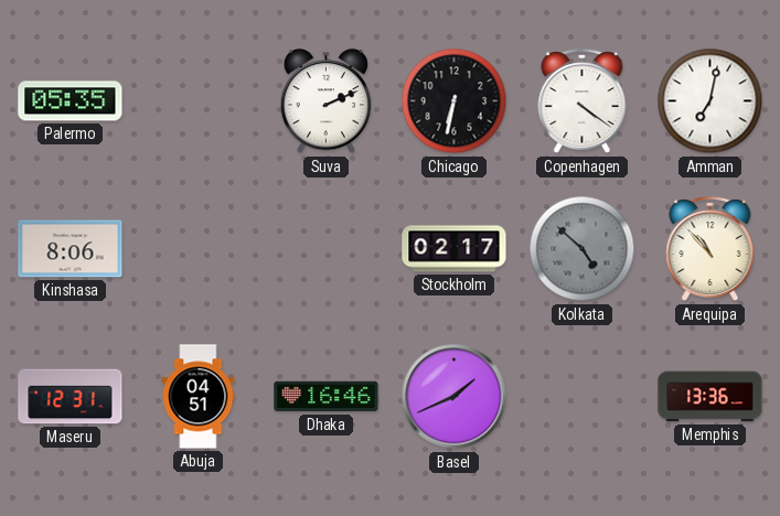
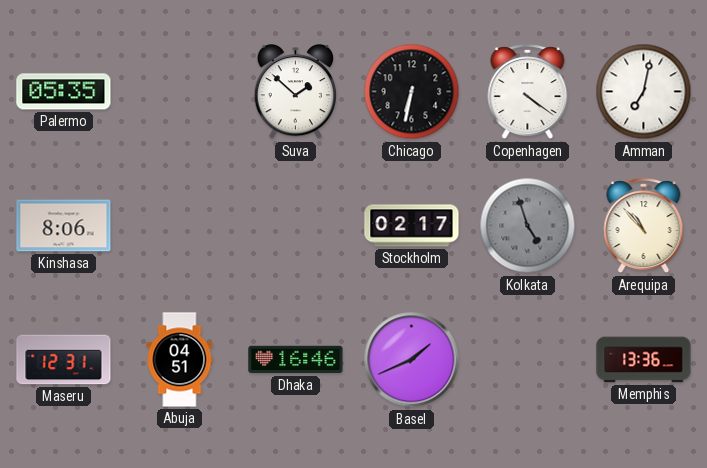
Suva: 2:11 -> 1:52 (295, 93)
Kolkata: 4:52 -> 4:57 (528, 226)
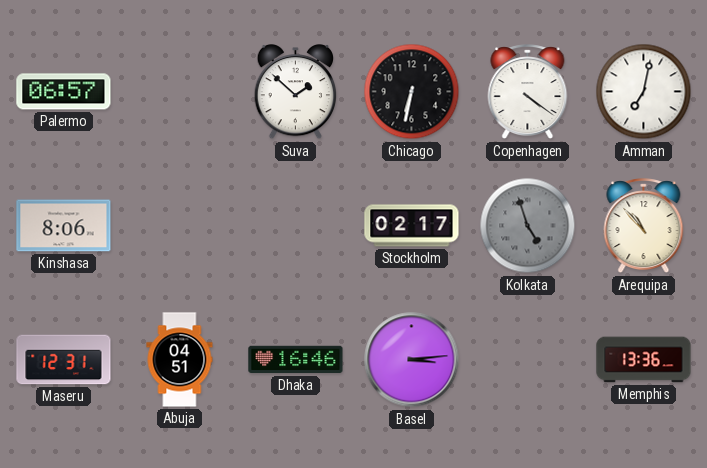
Palermo: 05:35 -> 06:57 (64, 92)
Basel: 1:41 -> 3:14 (412, 360)
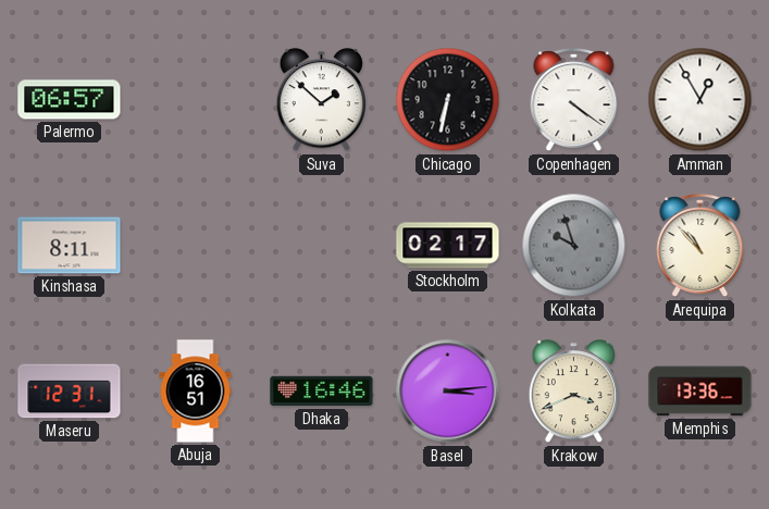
Amman: 7:02 -> 12:55 (700, 100)
Kinshasa: 8:06 -> 8:11 (70, 246)
Kolkata: 4:57 -> 9:57 (574, 246)
Abuja: 04:51 -> 16:51 (196, 392)
Krakow: none -> 3:41 (573, 393)
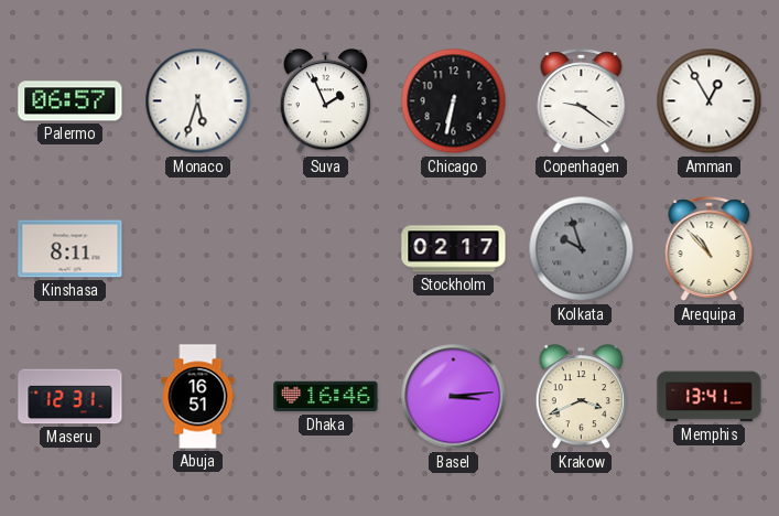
Monaco: none -> 5:33 (198, 101)
Suva: 1:52 -> 1:56 (325, 103)
Copenhagen: 4:21 -> 9:21 (582, 101)
Memphis: 13:36 -> 13:41 (710, 397)
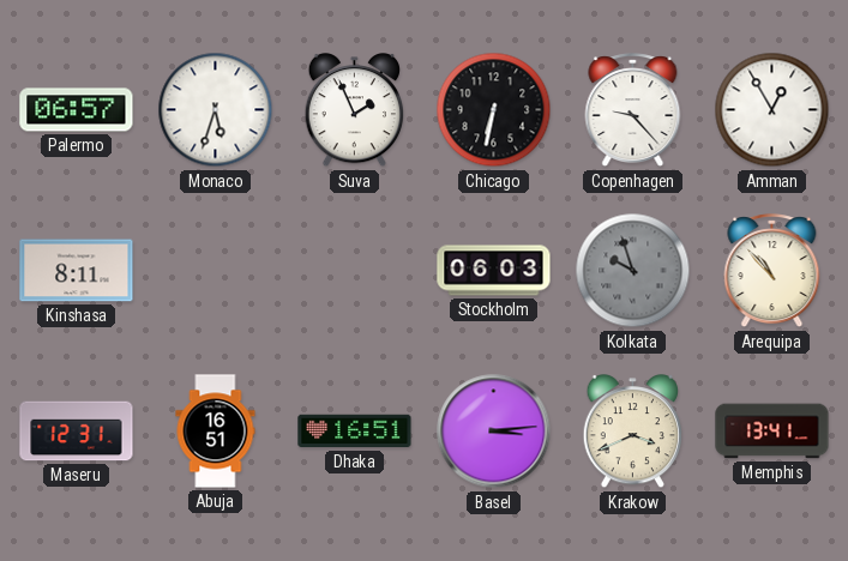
Copenhagen: 9:21 -> 9:23 (633, 110)
Stockholm: 02:17 -> 06:03 (494, 271)
Dhaka: 16:46 -> 16:51 (355, 432)
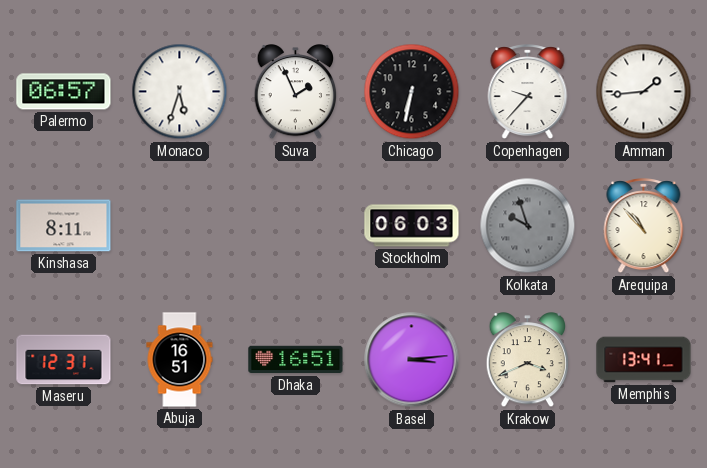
Copenhagen: 9:23 -> 9:37 (528, 92)
Amman: 12:55 -> 1:44 (644, 92)
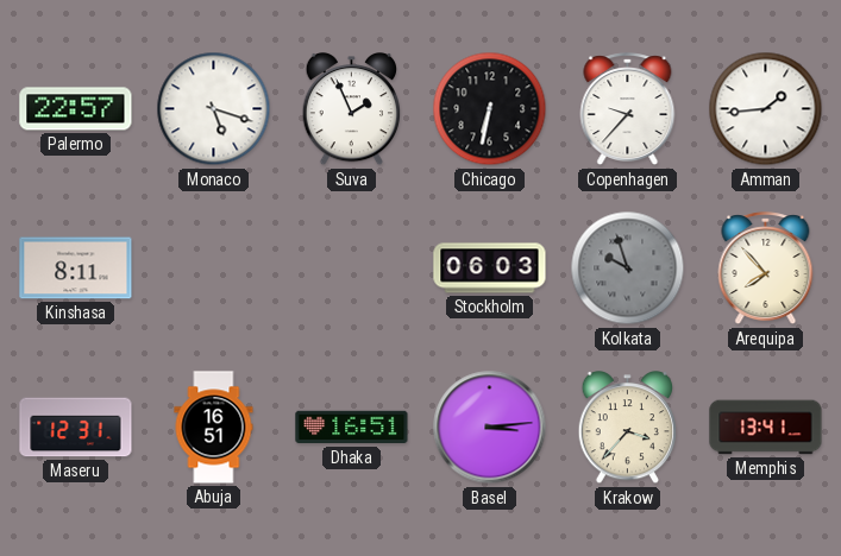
Palermo: 06:57 -> 22:57 (76, 109)
Monaco: 5:33 -> 5:18 (214, 109)
Arequipa: 10:53 -> 7:53 (766, 268)
Krakow: 3:41 -> 3:37 (627, 429)
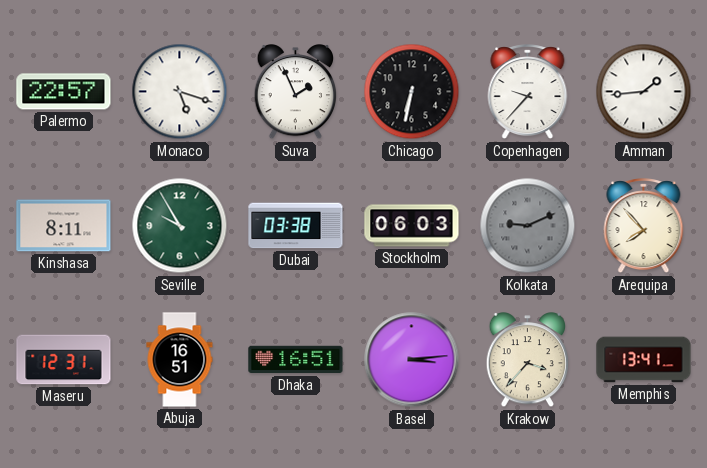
Seville: none -> 9:55 (180, 226)
Dubai: none -> 03:38 (296, 226)
Kolkata: 9:57 -> 9:11 (528, 226)
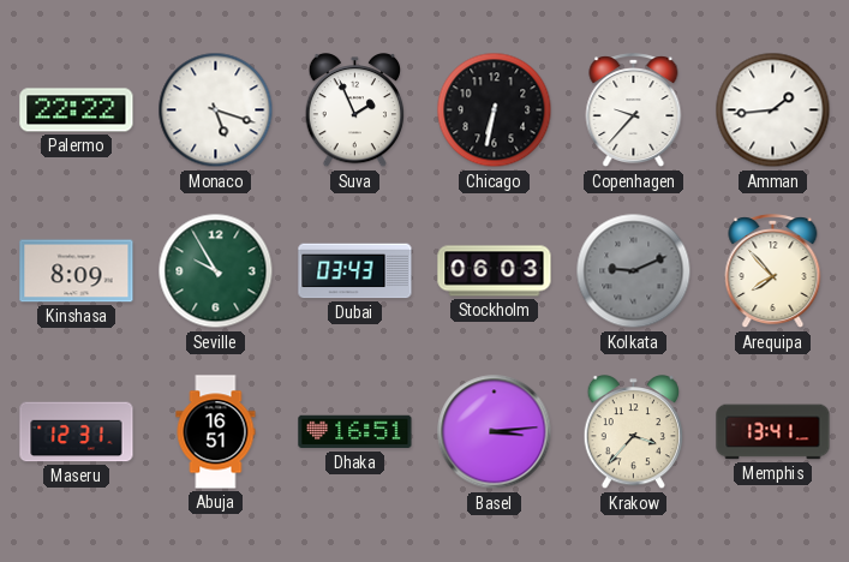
Palermo: 22:57 -> 22:22 (77, 110)
Kinshasa: 8:11 -> 8:09 (77, 271)
Dubai: 03:38 -> 03:43 (355, 271)
